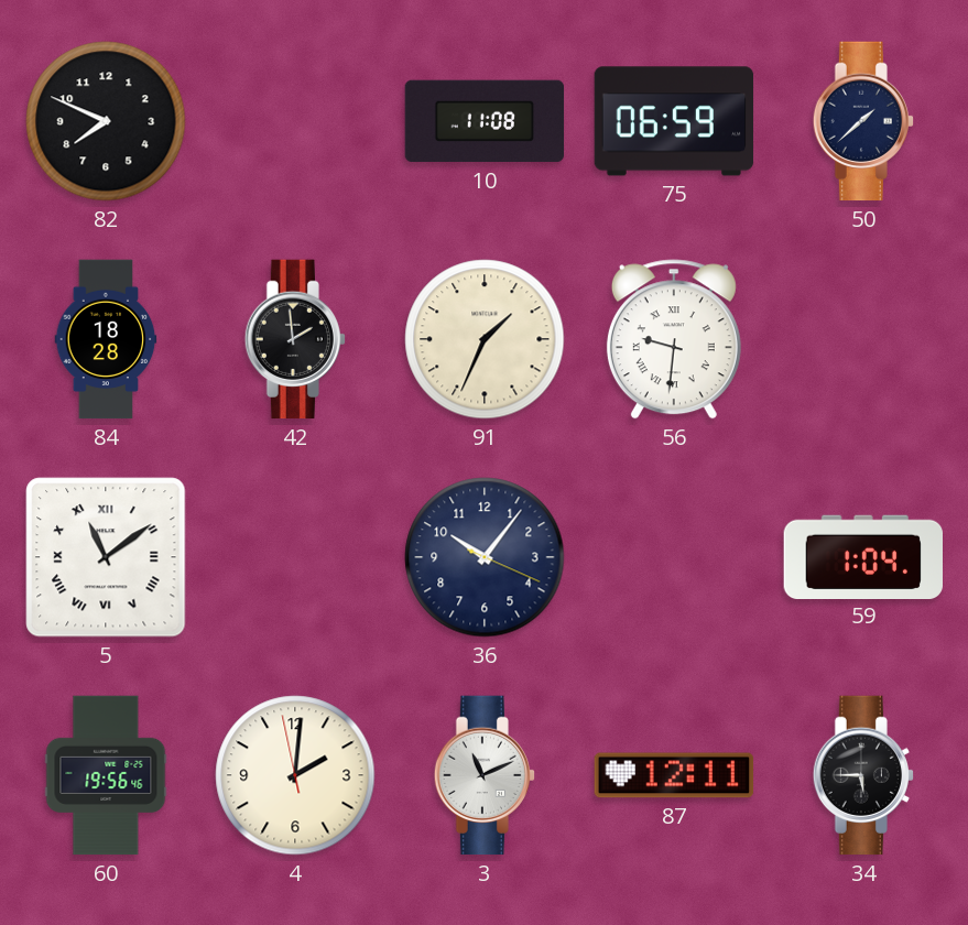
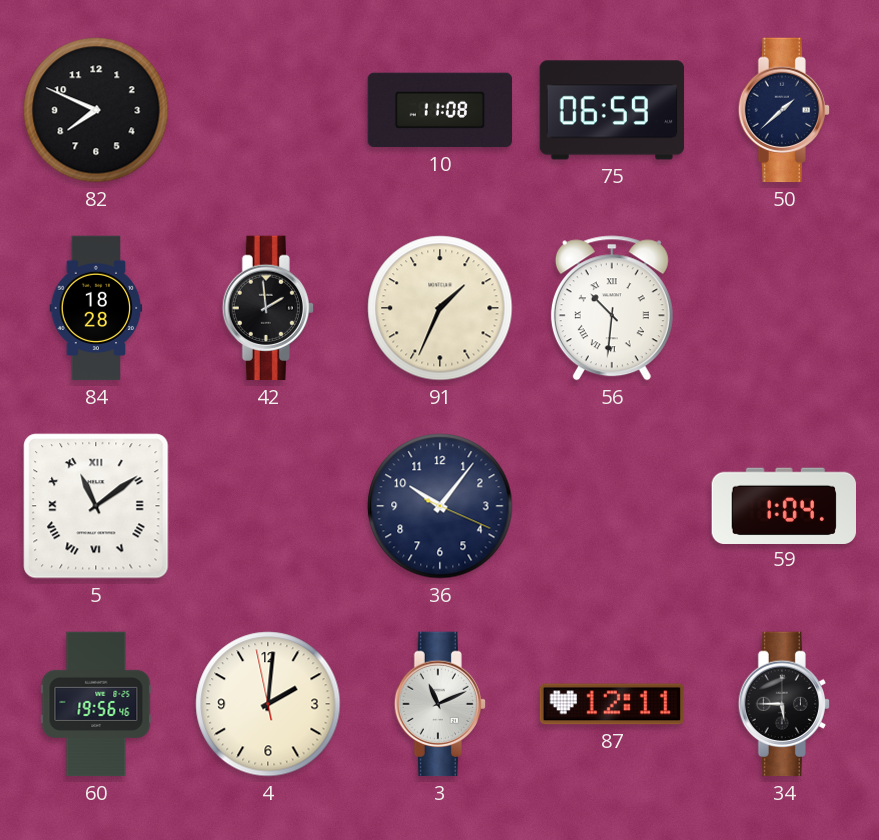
56: 9:31 -> 10:31 (612, 308)
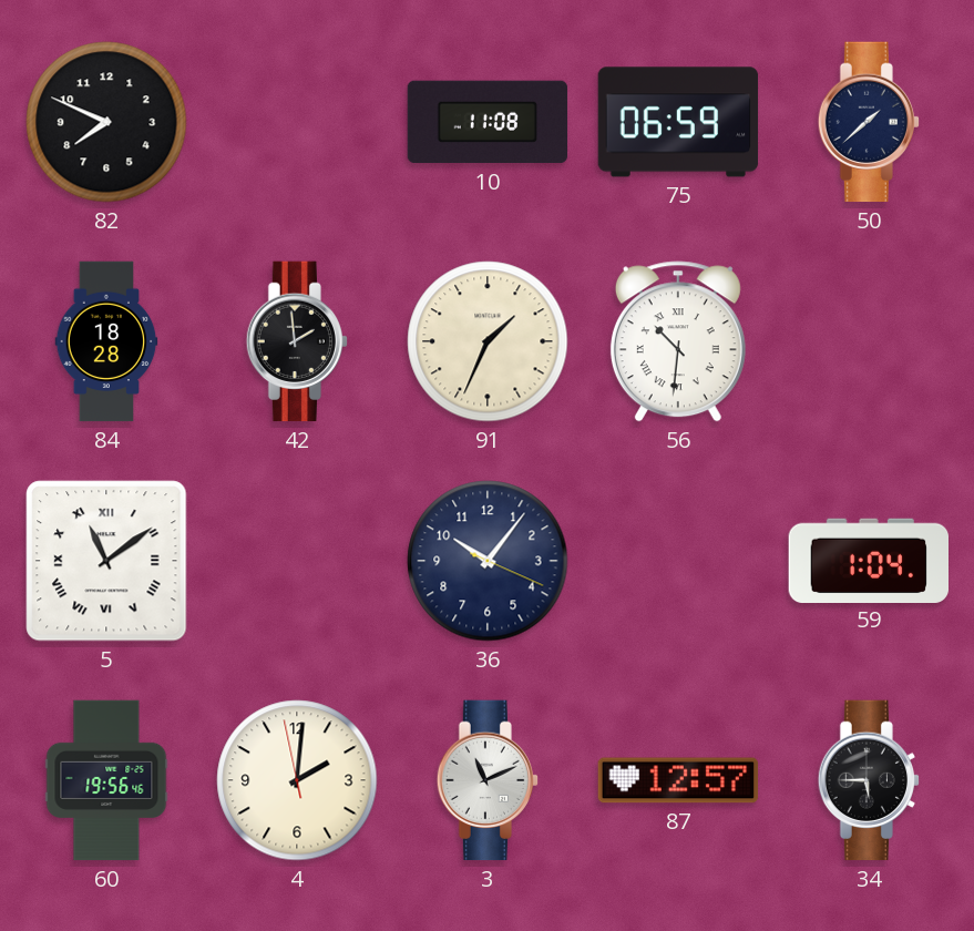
87: 12:11 -> 12:57 (678, 780)
